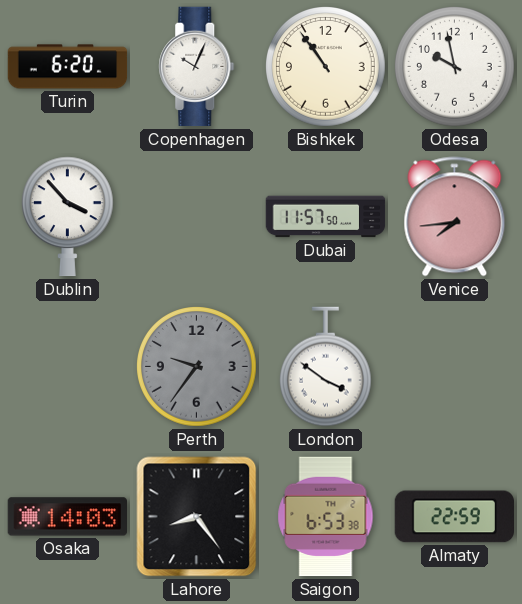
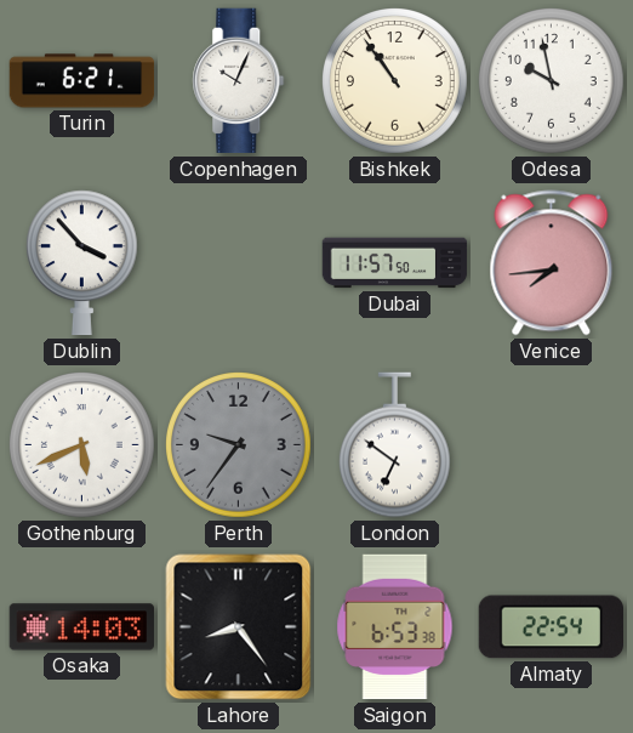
Turin: 6:20 -> 6:21 (82, 81)
Gothenburg: none -> 5:41 (82, 445)
London: 3:51 -> 6:51 (394, 445)
Almaty: 22:59 -> 22:54 (551, 627)
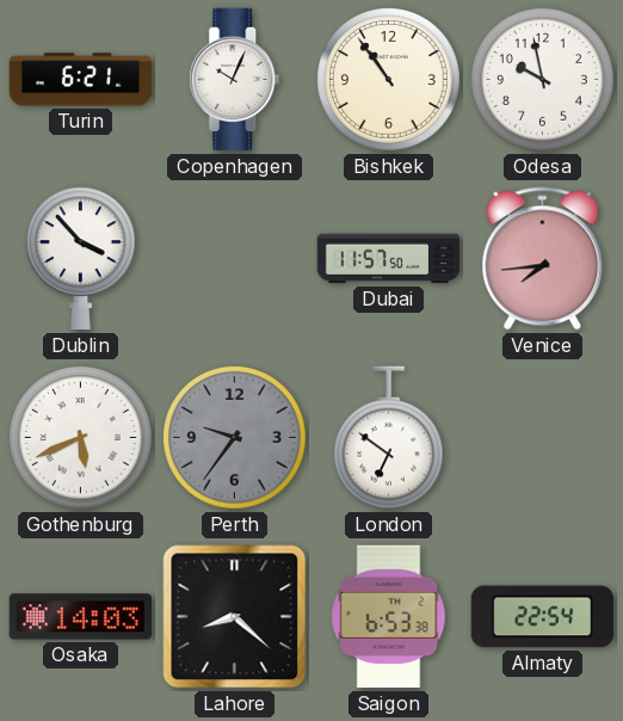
Lahore: 8:24 -> 8:22 (235, 617)
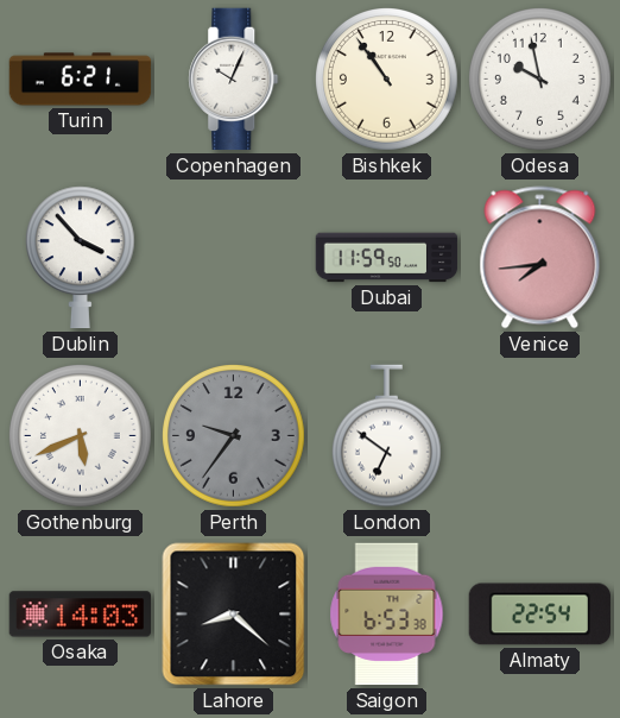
Dubai: 11:57 -> 11:59 (387, 258)
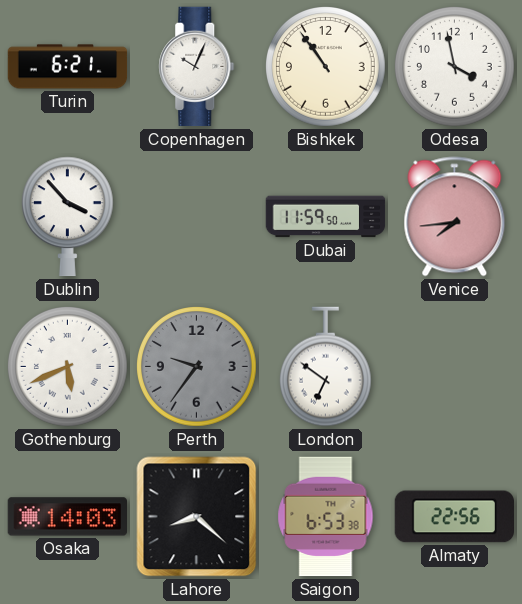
Odesa: 9:58 -> 3:58 (455, 67)
Almaty: 22:54 -> 22:56 (454, 517)
